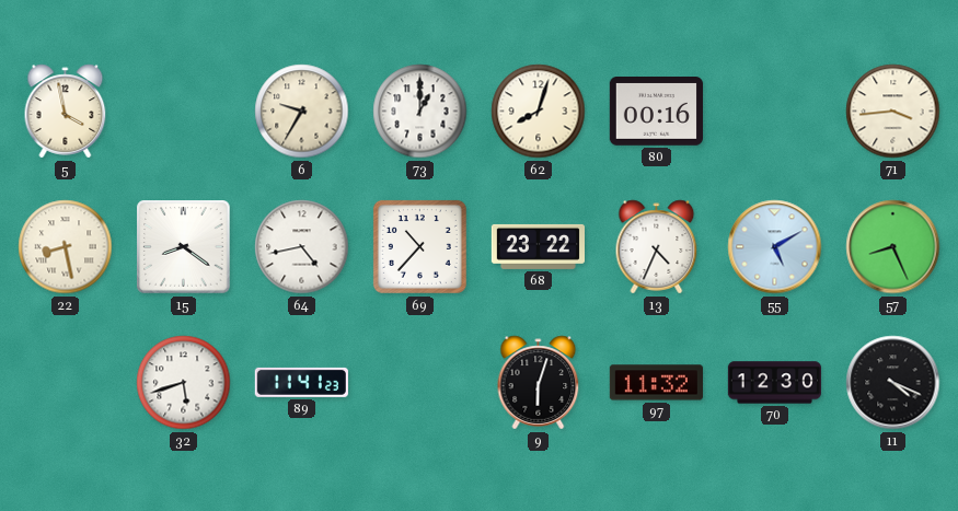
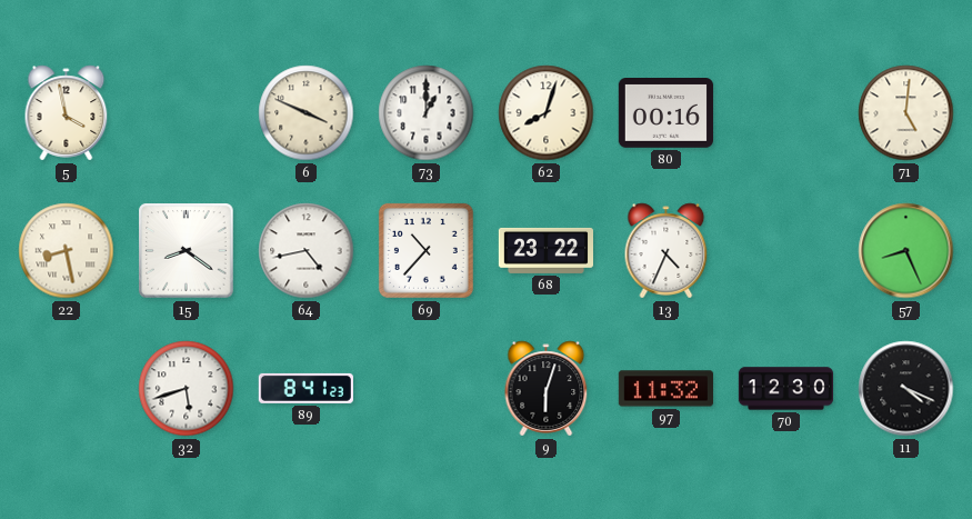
6: 9:35 -> 3:49 (307, 113)
71: 3:44 -> 5:01 (906, 113)
55: 5:10 -> none (775, 247)
89: 11:41 -> 8:41 (305, 388)
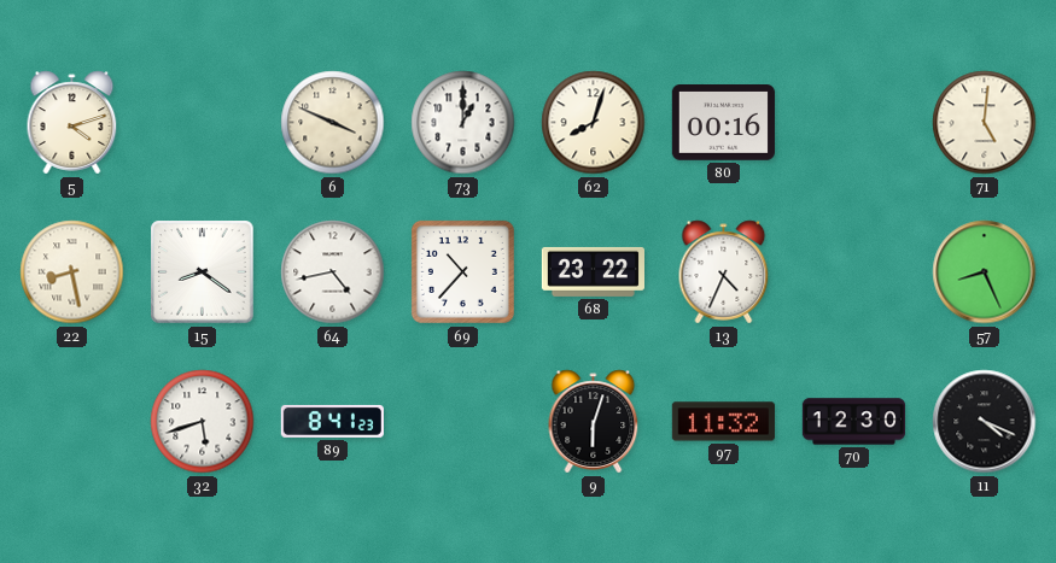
5: 3:58 -> 4:12 (72, 123)
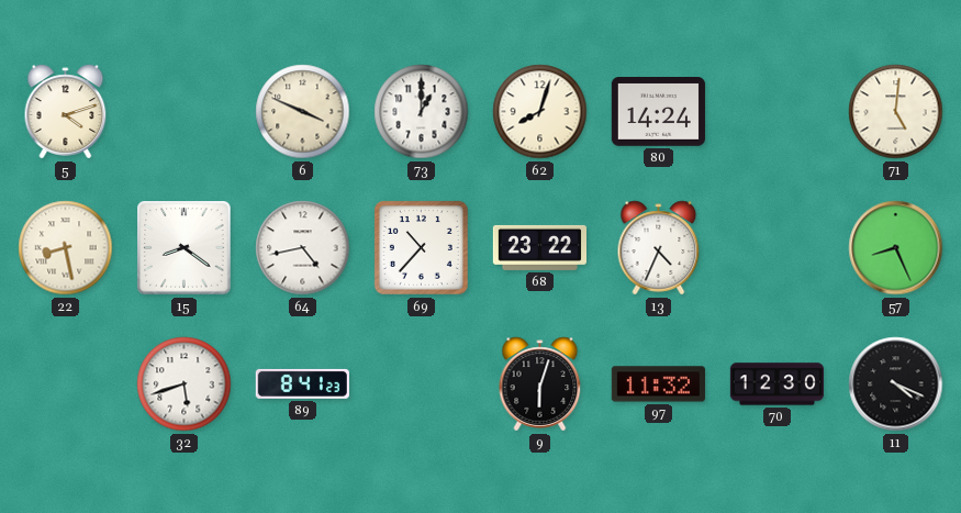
80: 00:16 -> 14:24 (658, 112)
